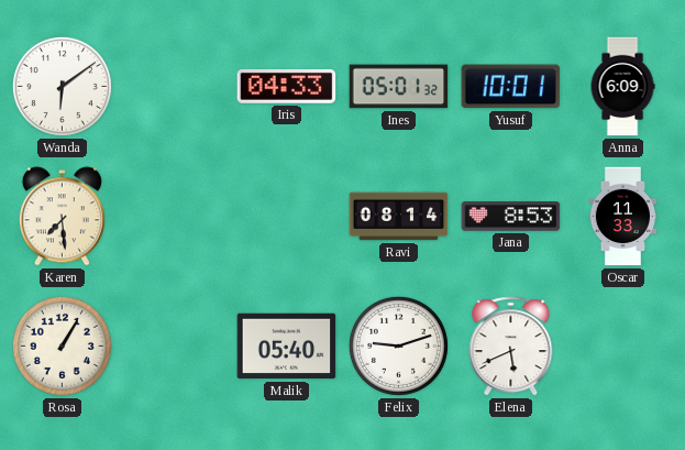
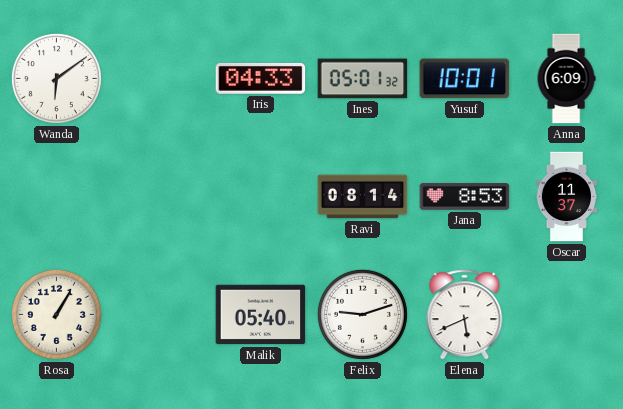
Karen: 7:29 -> none (62, 217)
Oscar: 11:33 -> 11:37 (567, 197)
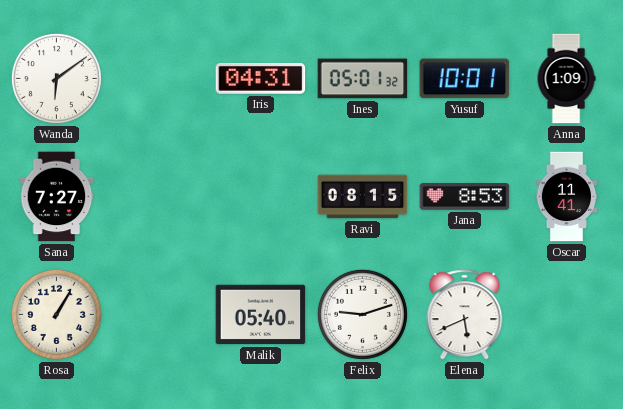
Iris: 04:33 -> 04:31 (261, 79)
Anna: 6:09 -> 1:09 (566, 79)
Sana: none -> 7:27 (57, 197)
Ravi: 08:14 -> 08:15 (363, 197)
Oscar: 11:37 -> 11:41 (567, 197)
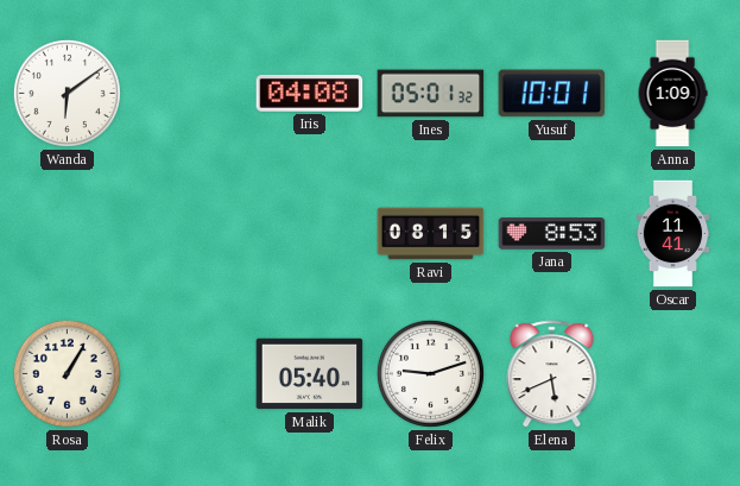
Iris: 04:31 -> 04:08 (310, 94)
Sana: 7:27 -> none (57, 197)
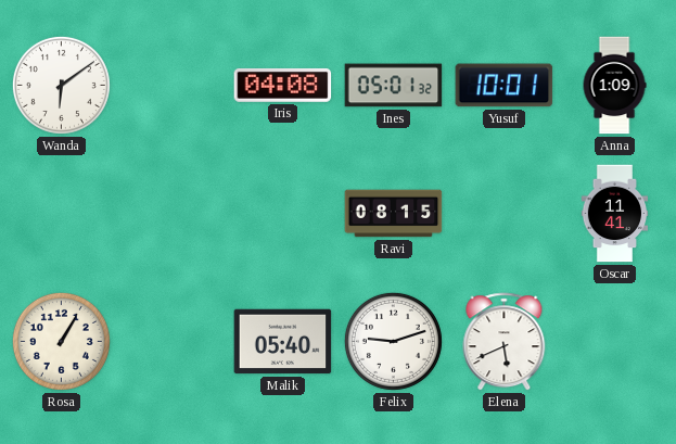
Jana: 8:53 -> none (552, 234)
